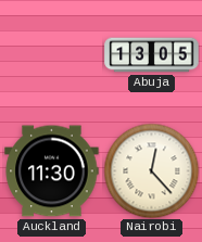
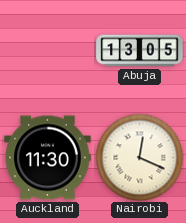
Nairobi: 12:23 -> 12:19 (139, 157)
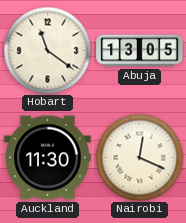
Hobart: none -> 11:21 (47, 50)
